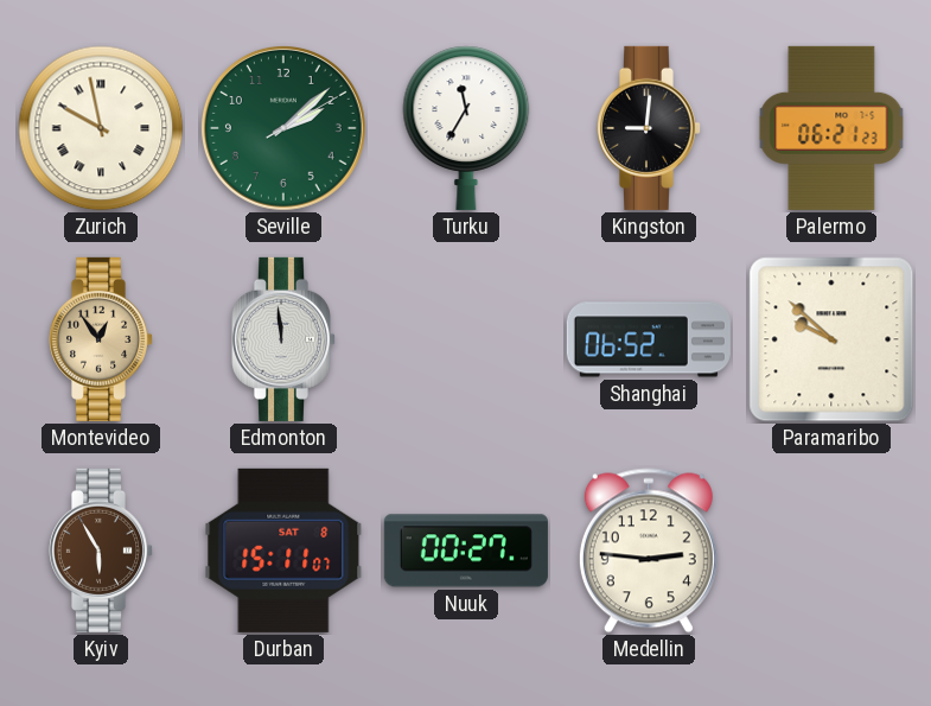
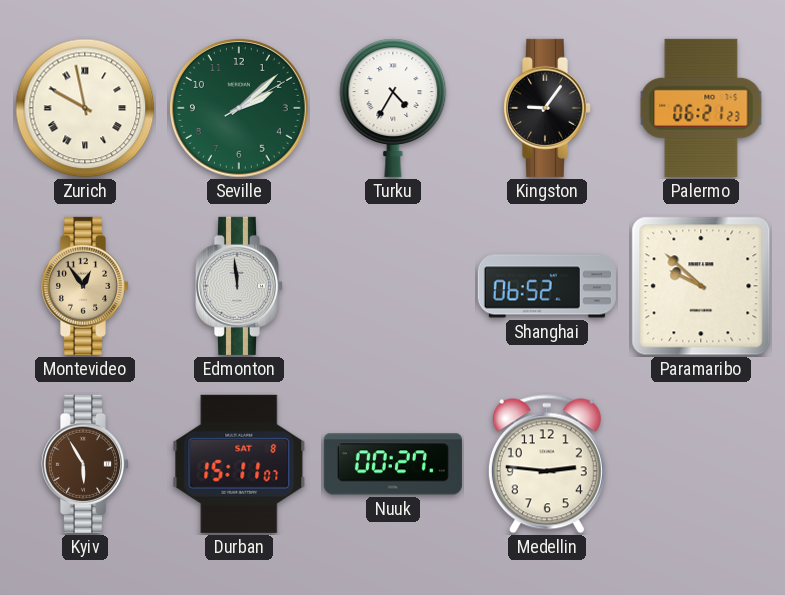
Turku: 11:35 -> 4:35 (393, 108)
Kingston: 9:01 -> 9:06 (546, 108)
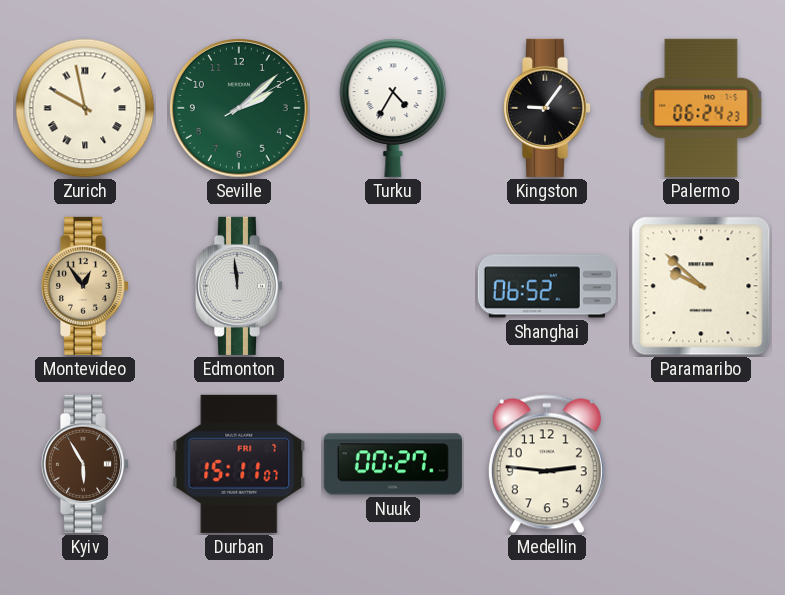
Palermo: 06:21 -> 06:24 (701, 108)
Durban date: SAT 8 -> FRI 7 (239, 464)
